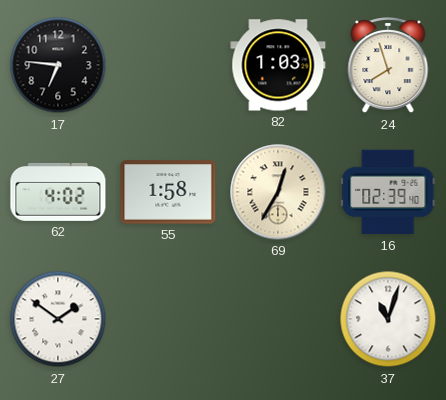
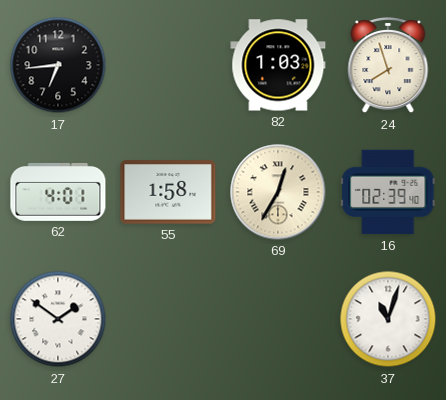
17: 6:46 -> 6:44 (58, 65)
62: 4:02 -> 4:01 (58, 192)
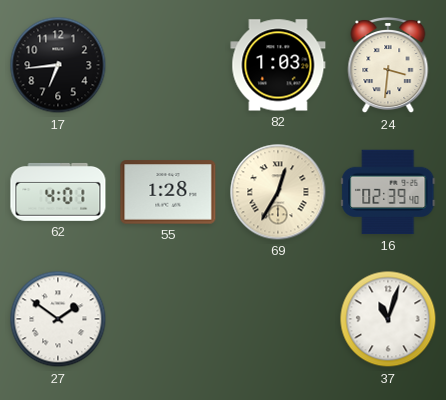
24: 7:57 -> 3:31 (388, 66)
55: 1:58 -> 1:28 (168, 192)
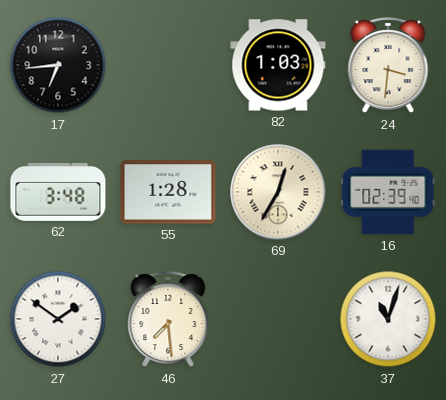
62: 4:01 -> 3:48 (58, 192)
46: none -> 7:29 (168, 320)
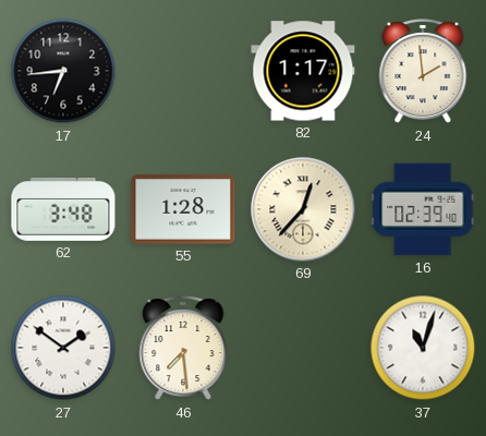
82: 1:03 -> 1:17 (303, 71)
24: 3:31 -> 1:59 (423, 72)
69: 12:35 -> 12:37 (303, 209)
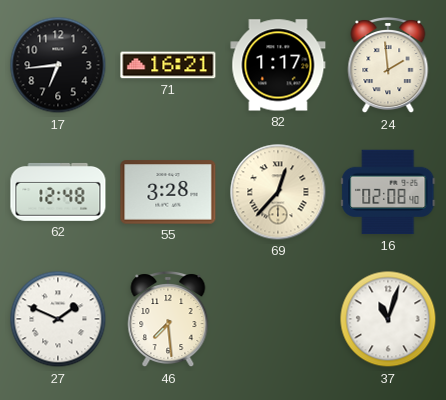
71: none -> 16:21 (168, 65)
62: 3:48 -> 12:48 (58, 192)
55: 1:28 -> 3:28 (168, 192)
16: 02:39 -> 02:08 (388, 192)
27: 1:51 -> 1:49 (58, 319)
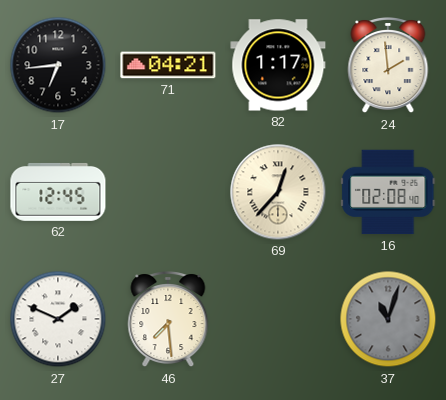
71: 16:21 -> 04:21 (168, 65)
62: 12:48 -> 12:45 (58, 192)
55: 3:28 -> none (168, 192)
37 dial: white -> grey (388, 319)
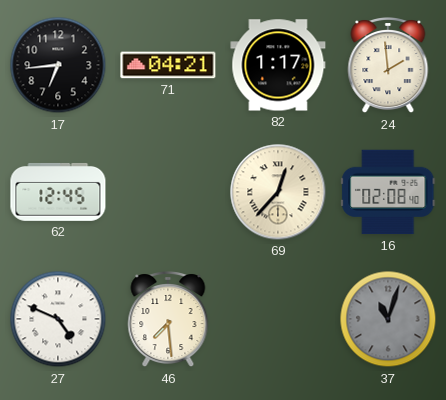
27: 1:49 -> 4:49 (58, 319)
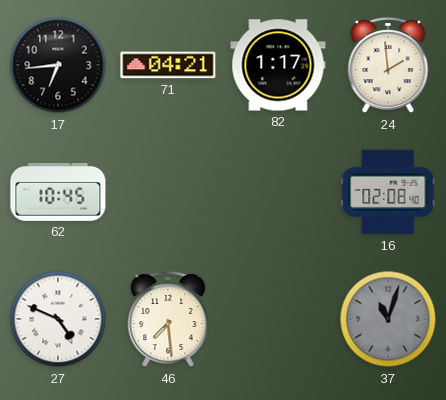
62: 12:45 -> 10:45 (58, 192)
69: 12:37 -> none (278, 192)
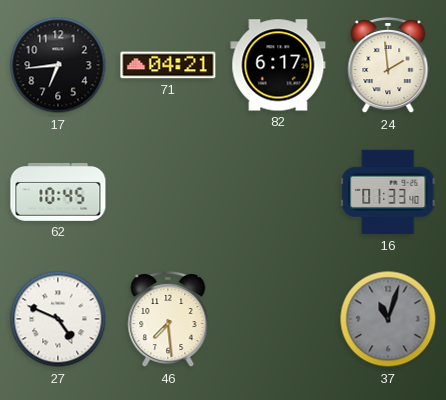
82: 1:17 -> 6:17 (278, 65)
16: 02:08 -> 01:33 (388, 192)
